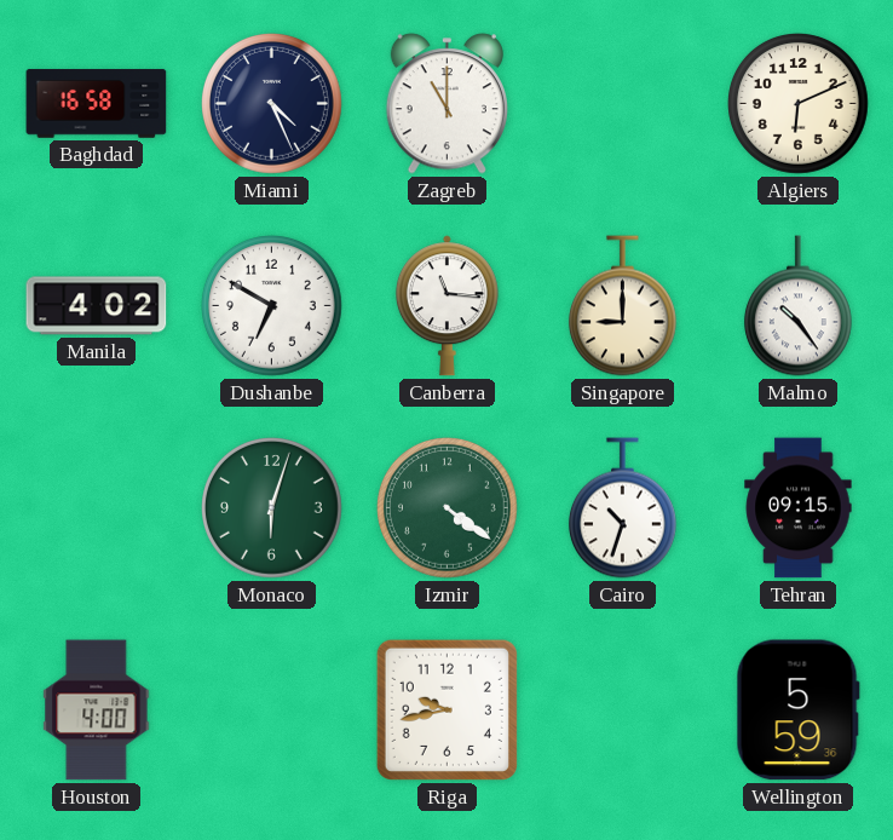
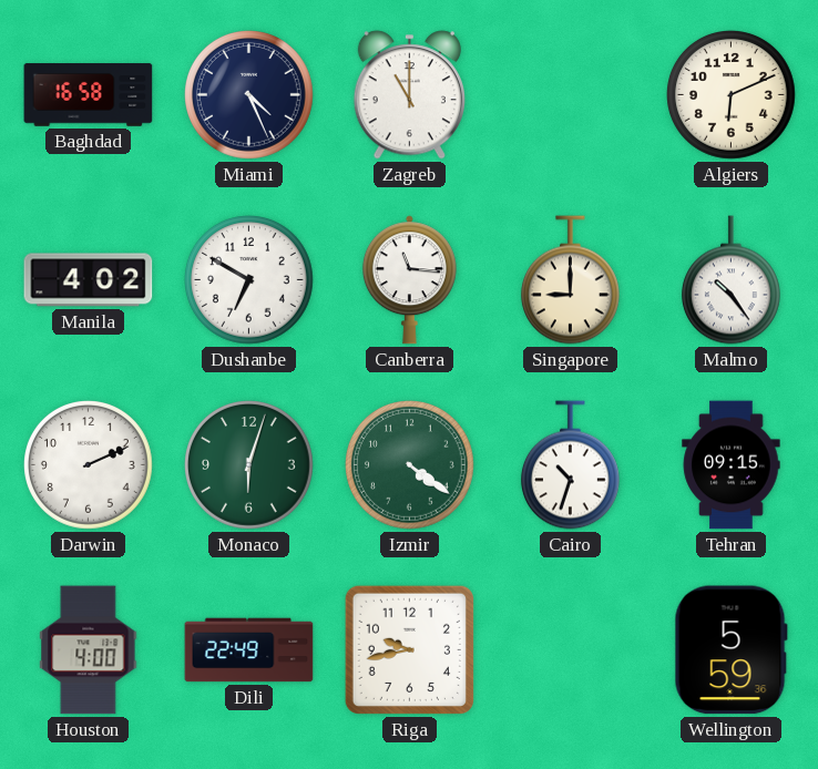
Darwin: none -> 2:11 (89, 465)
Dili: none -> 22:49 (249, 650)
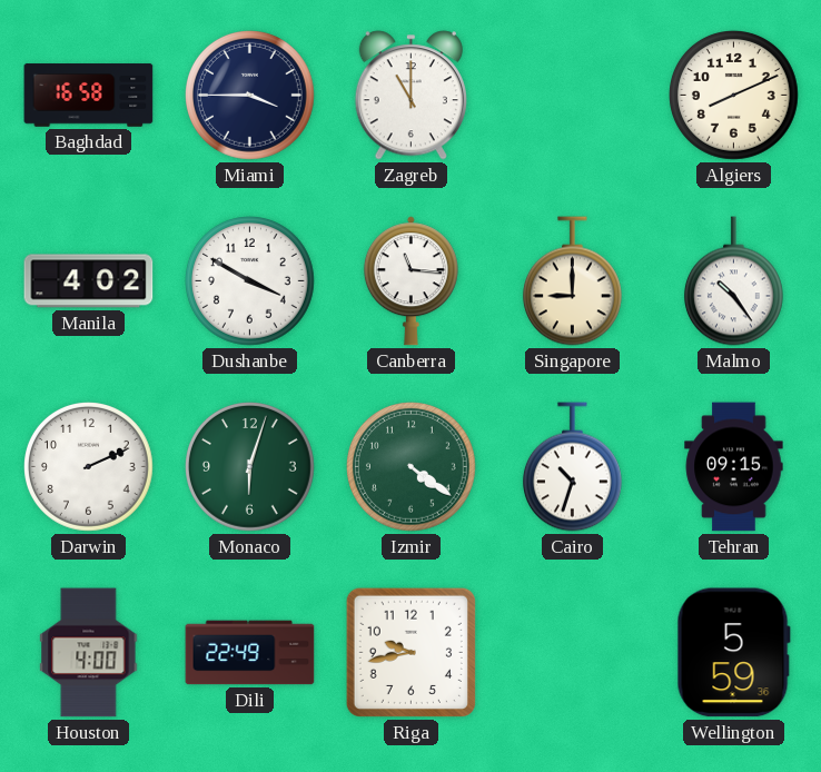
Miami: 4:26 -> 3:45 (250, 96)
Algiers: 6:11 -> 8:11 (734, 96)
Dushanbe: 6:50 -> 3:50 (250, 281)
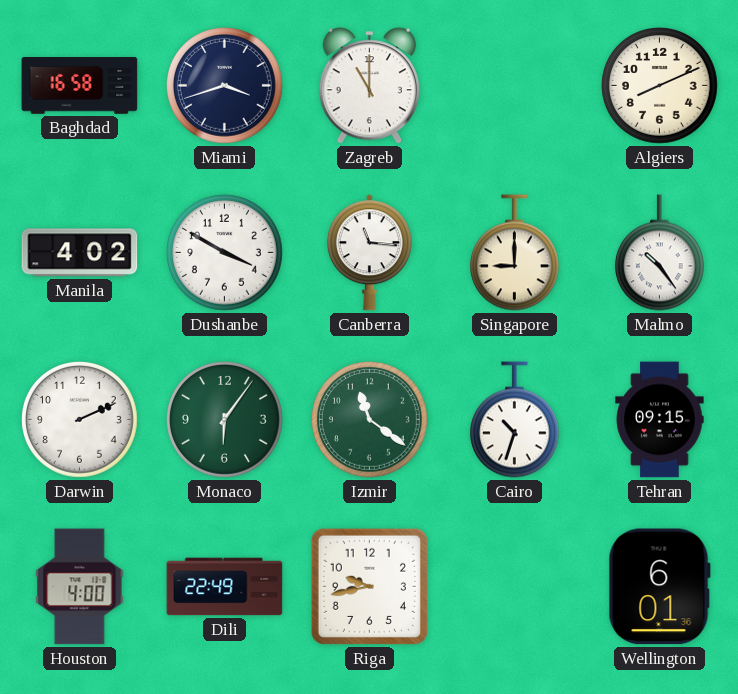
Miami: 3:45 -> 3:42 (225, 86)
Monaco: 6:03 -> 6:06 (225, 420)
Izmir: 4:21 -> 11:21 (370, 420)
Wellington: 5:59 -> 6:01 (659, 587)
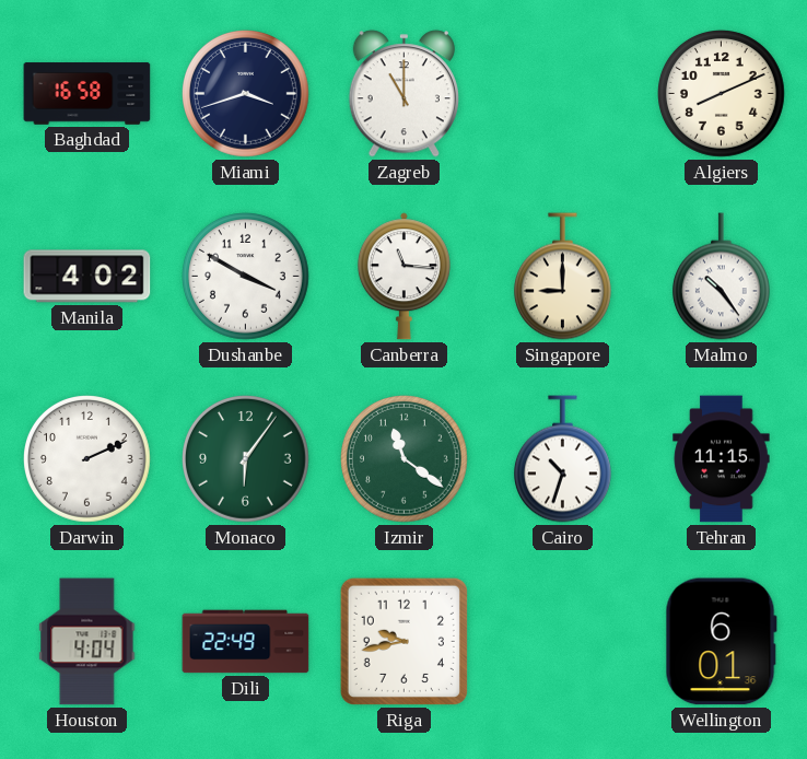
Tehran: 09:15 -> 11:15 (722, 459)
Houston: 4:00 -> 4:04 (87, 642)
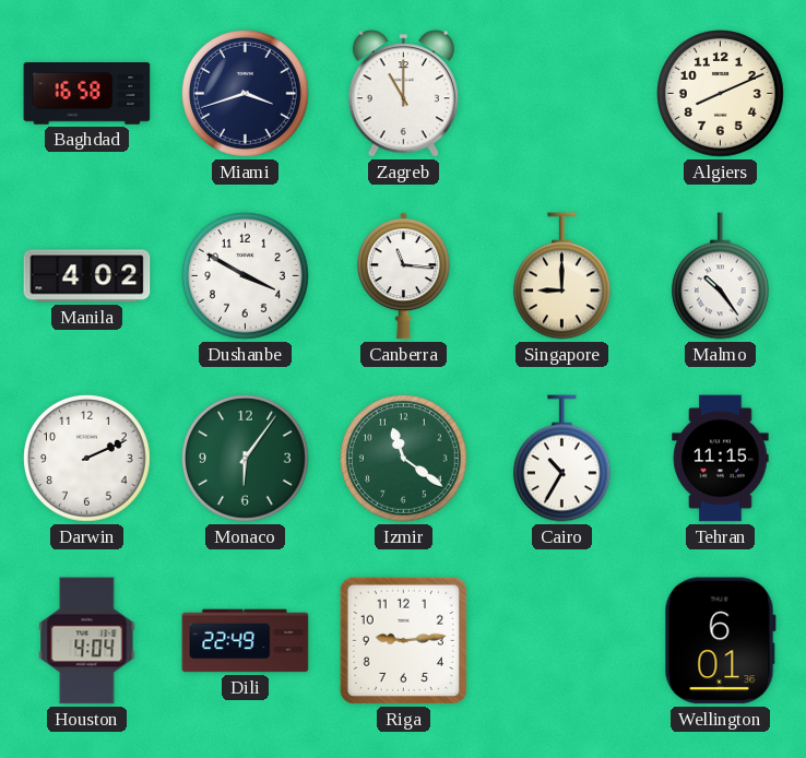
Cairo: 10:33 -> 10:35 (561, 459)
Riga: 9:43 -> 9:14 (403, 640)
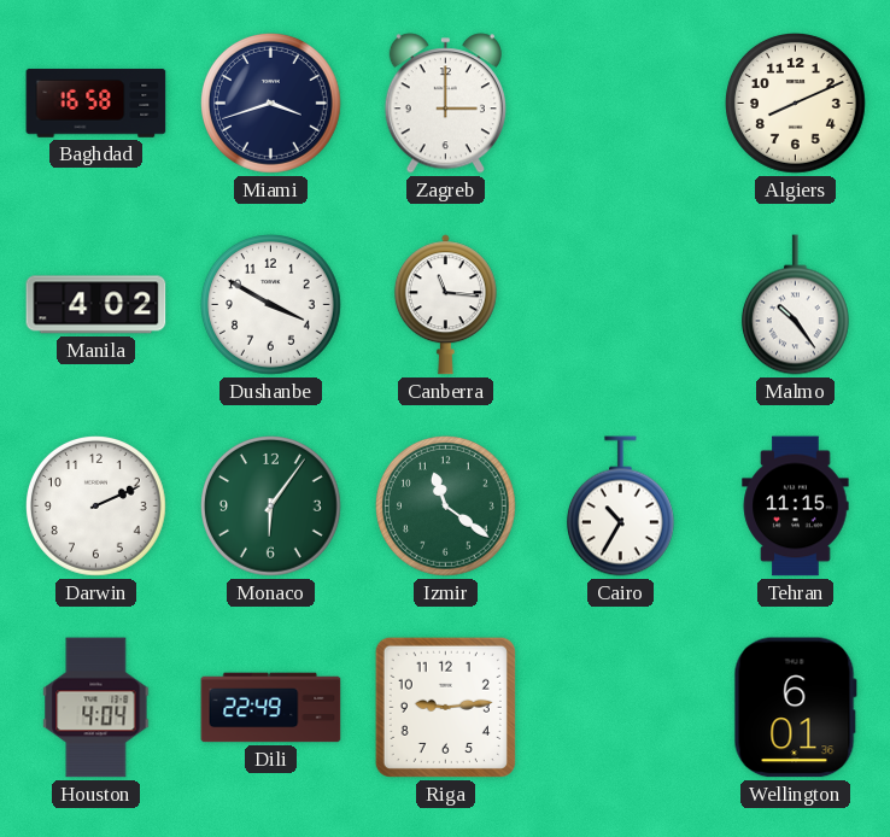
Zagreb: 11:00 -> 3:00 (445, 104)
Singapore: 9:00 -> none (561, 276)
